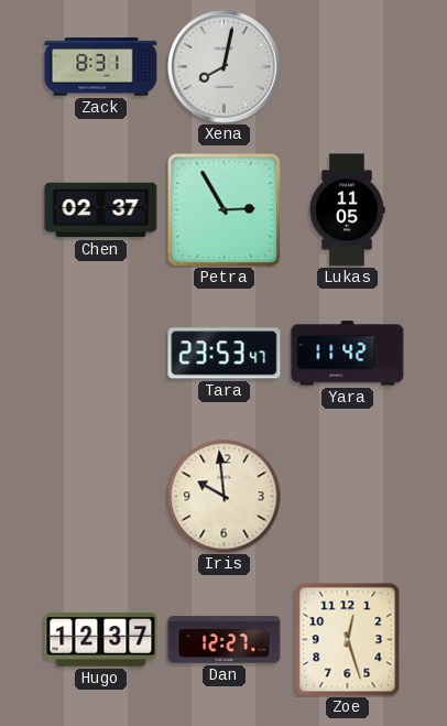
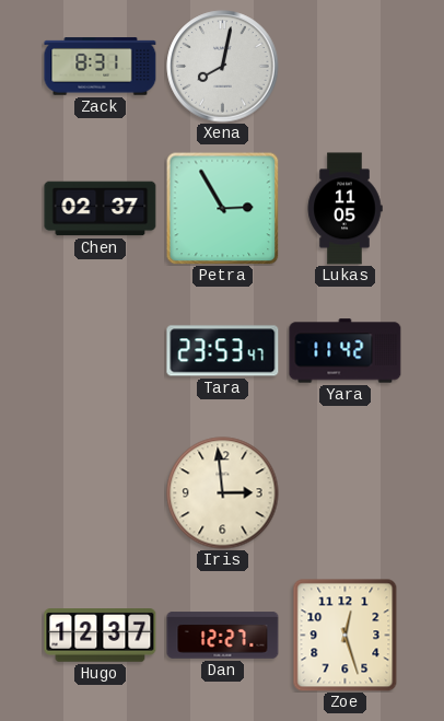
Iris: 9:59 -> 2:59 (223, 493)
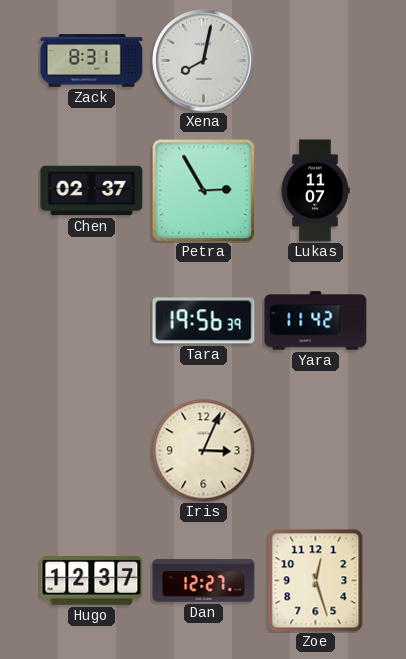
Lukas: 11:05 -> 11:07 (315, 191)
Tara: 23:53 -> 19:56 (204, 321)
Iris: 2:59 -> 3:04 (204, 451)
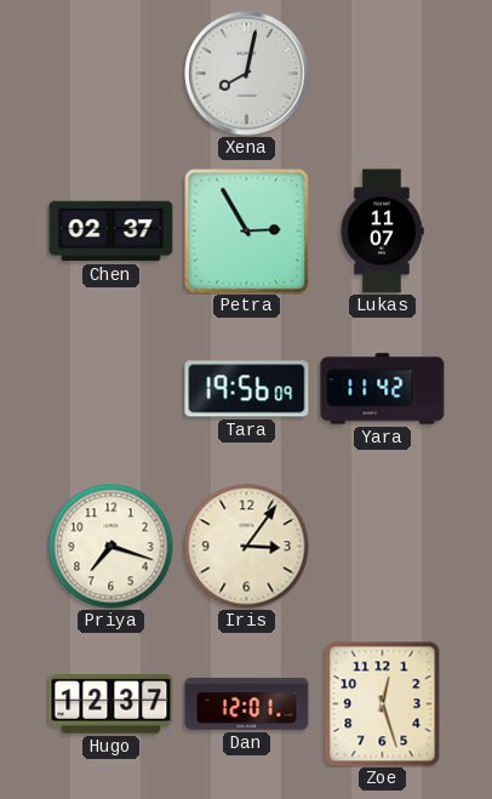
Zack: 8:31 -> none (92, 61)
Tara: 19:56:39 -> 19:56:09 (247, 389)
Priya: none -> 7:18 (111, 547)
Iris: 3:04 -> 3:06 (247, 547)
Dan: 12:27 -> 12:01 (247, 704)
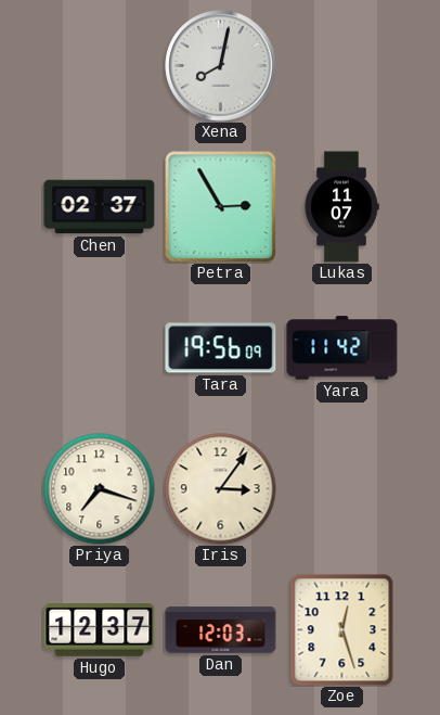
Dan: 12:01 -> 12:03 (221, 630)
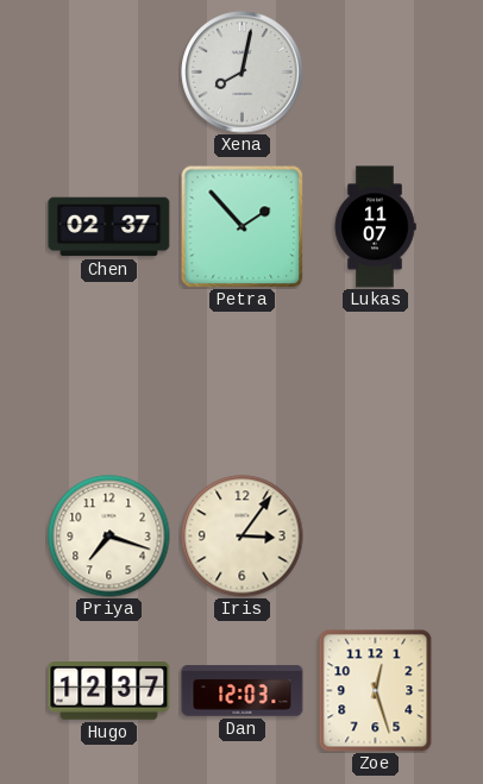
Petra: 2:55 -> 1:53 (241, 226)
Tara: 19:56 -> none (221, 348)
Yara: 11:42 -> none (342, 348)
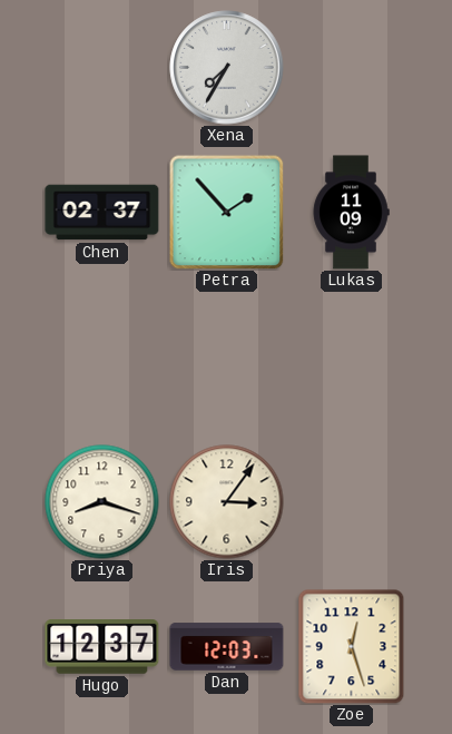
Xena: 8:02 -> 7:35 (227, 68)
Lukas: 11:07 -> 11:09 (351, 213)
Priya: 7:18 -> 8:18 (102, 502)
